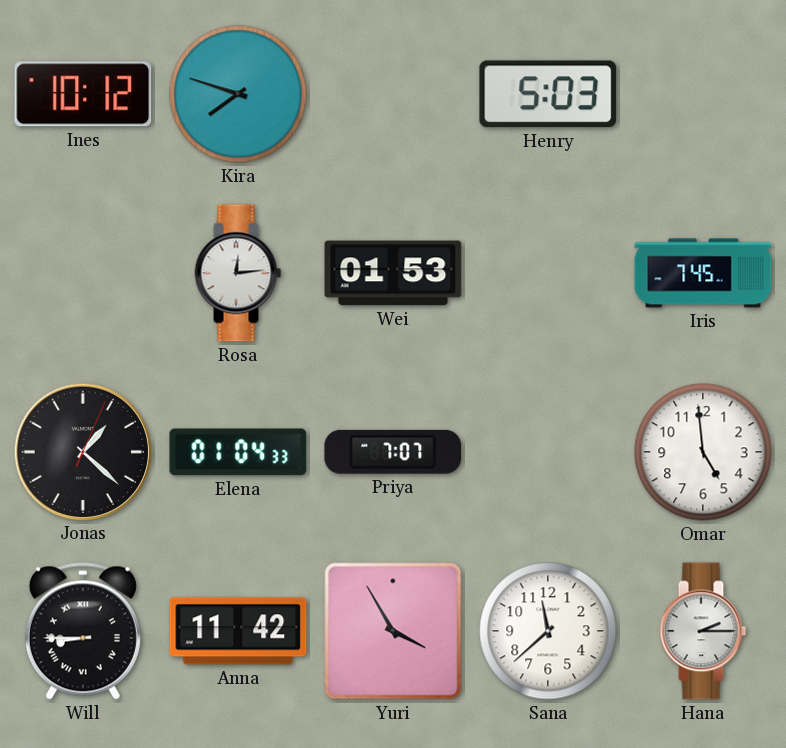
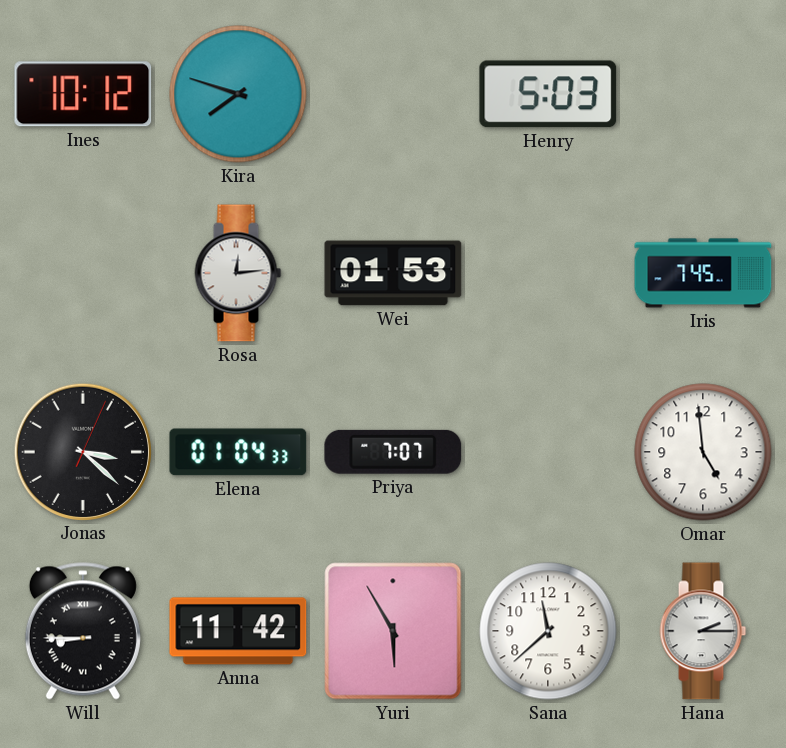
Jonas: 1:22 -> 3:22 (82, 451)
Yuri: 3:55 -> 5:55 (393, 631)
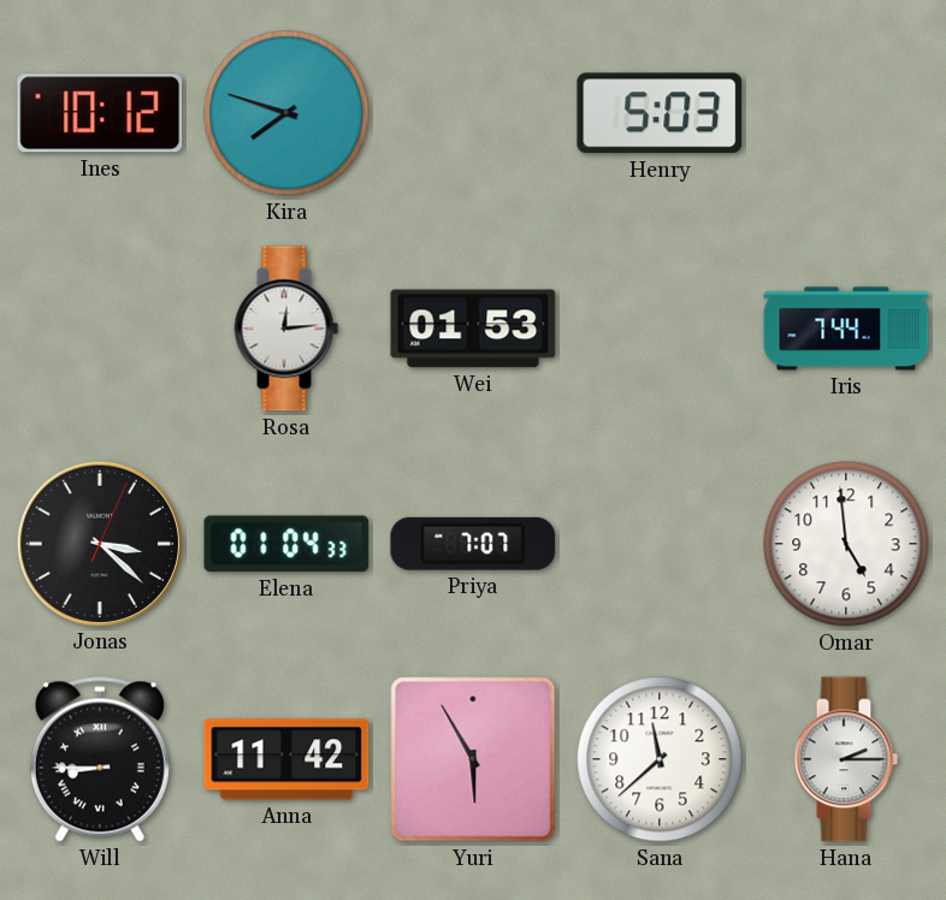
Iris: 7:45 -> 7:44 (846, 328)
